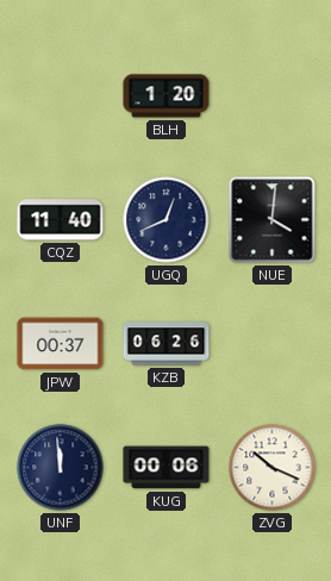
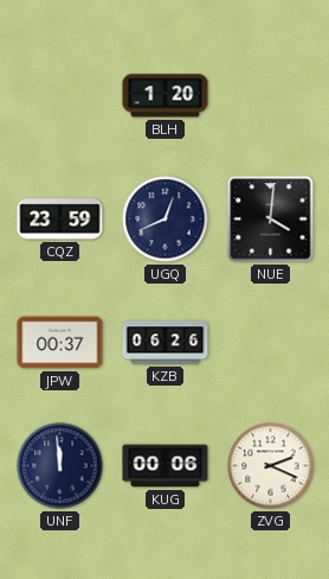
CQZ: 11:40 -> 23:59 (60, 219)
ZVG: 10:19 -> 2:19 (271, 466)
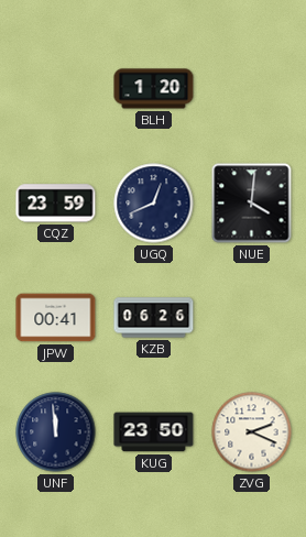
JPW: 00:37 -> 00:41 (56, 318)
KUG: 00:06 -> 23:50 (154, 432)
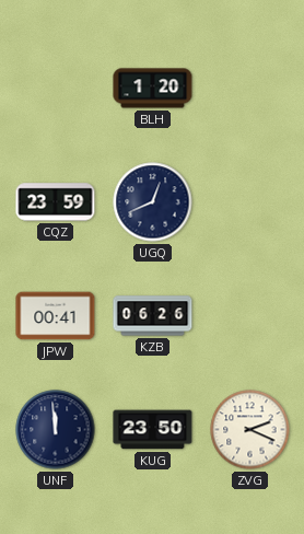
NUE: 4:01 -> none (252, 204)
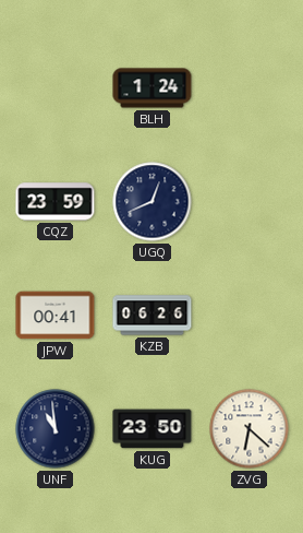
BLH: 1:20 -> 1:24 (153, 88)
UNF: 11:59 -> 10:59 (56, 429)
ZVG: 2:19 -> 6:22 (250, 429)
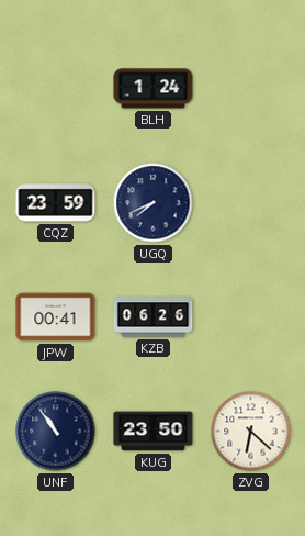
UGQ: 12:41 -> 7:41 (154, 203)
UNF: 10:59 -> 10:54 (56, 432)
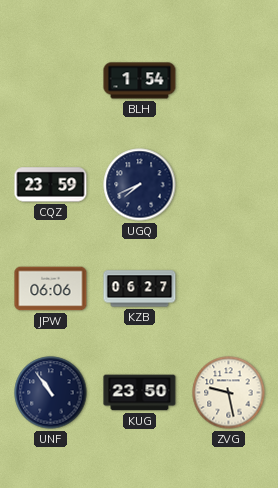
BLH: 1:24 -> 1:54 (140, 81)
JPW: 00:41 -> 06:06 (51, 289)
KZB: 06:26 -> 06:27 (140, 289)
ZVG: 6:22 -> 9:28 (229, 393)
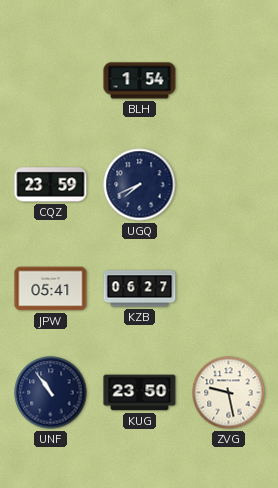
JPW: 06:06 -> 05:41 (51, 289)
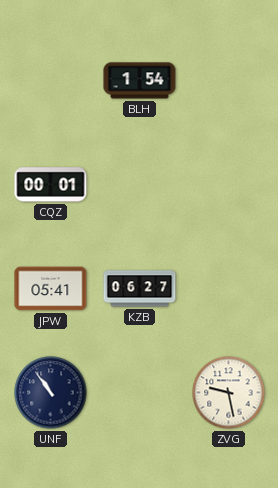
CQZ: 23:59 -> 00:01 (51, 185)
UGQ: 7:41 -> none (140, 185)
KUG: 23:50 -> none (140, 393)
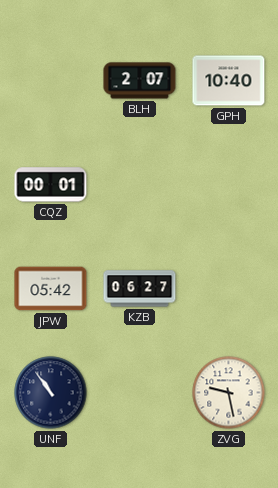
BLH: 1:54 -> 2:07 (140, 81)
GPH: none -> 10:40 (229, 81)
JPW: 05:41 -> 05:42 (51, 289)
